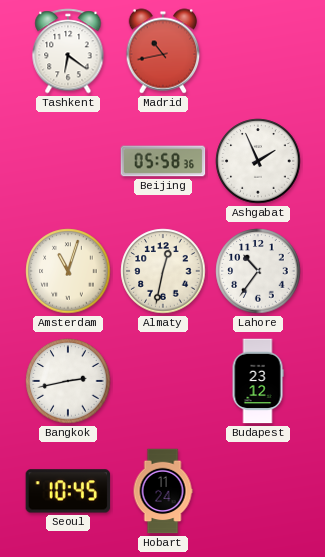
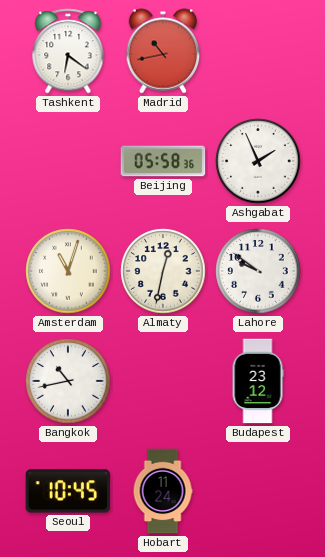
Lahore: 10:36 -> 9:51 (258, 271)
Bangkok: 2:43 -> 10:43 (68, 381)
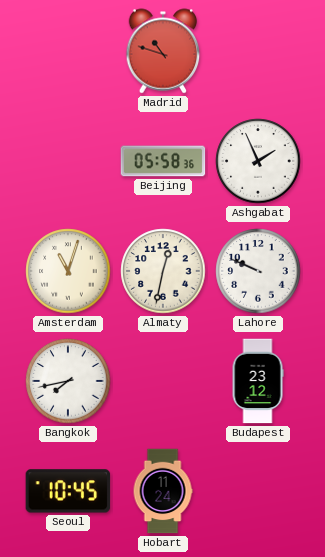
Tashkent: 6:21 -> none (68, 51)
Madrid: 10:43 -> 10:48 (163, 51)
Lahore: 9:51 -> 9:49 (258, 271)
Bangkok: 10:43 -> 7:43 (68, 381)
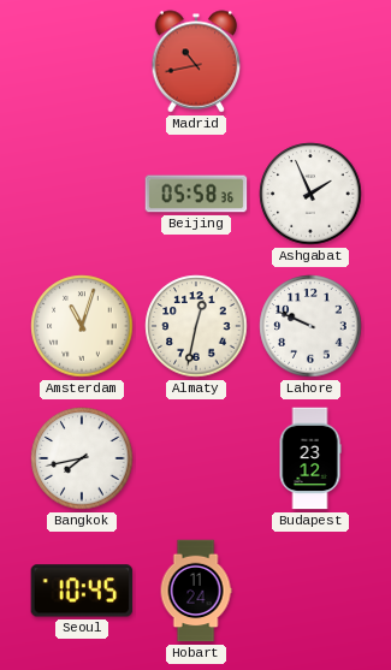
Madrid: 10:48 -> 10:43 (196, 61)
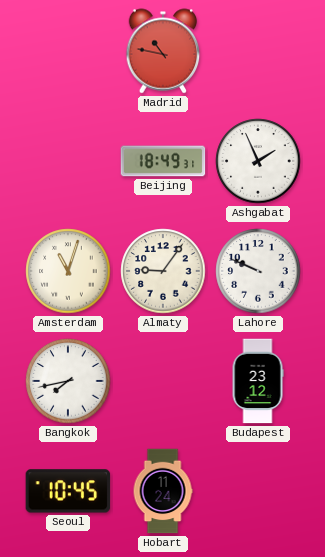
Madrid: 10:43 -> 10:47 (163, 51)
Beijing: 05:58 -> 18:49 (163, 161)
Almaty: 12:32 -> 9:06 (163, 271)
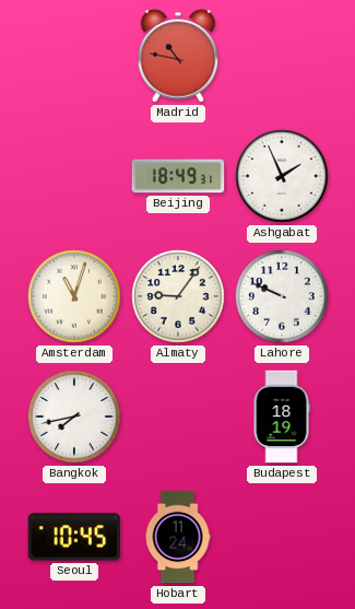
Budapest: 23:12 -> 18:19 (282, 417)
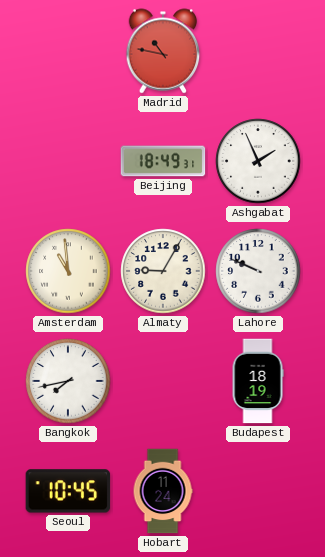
Amsterdam: 11:03 -> 10:59 (68, 271)
Almaty: 9:06 -> 9:05 (163, 271)
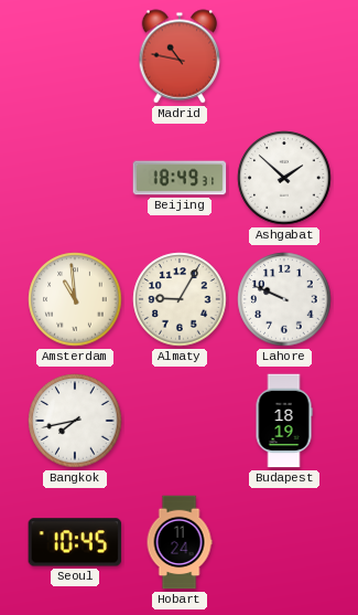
Ashgabat: 1:56 -> 1:52 (284, 178)
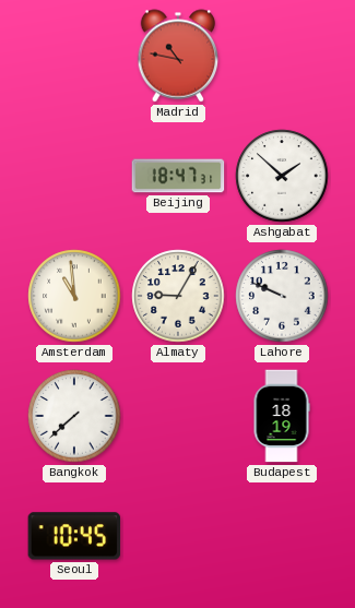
Beijing: 18:49 -> 18:47 (178, 176)
Bangkok: 7:43 -> 7:38 (74, 416)
Hobart: 11:24 -> none (180, 542)
